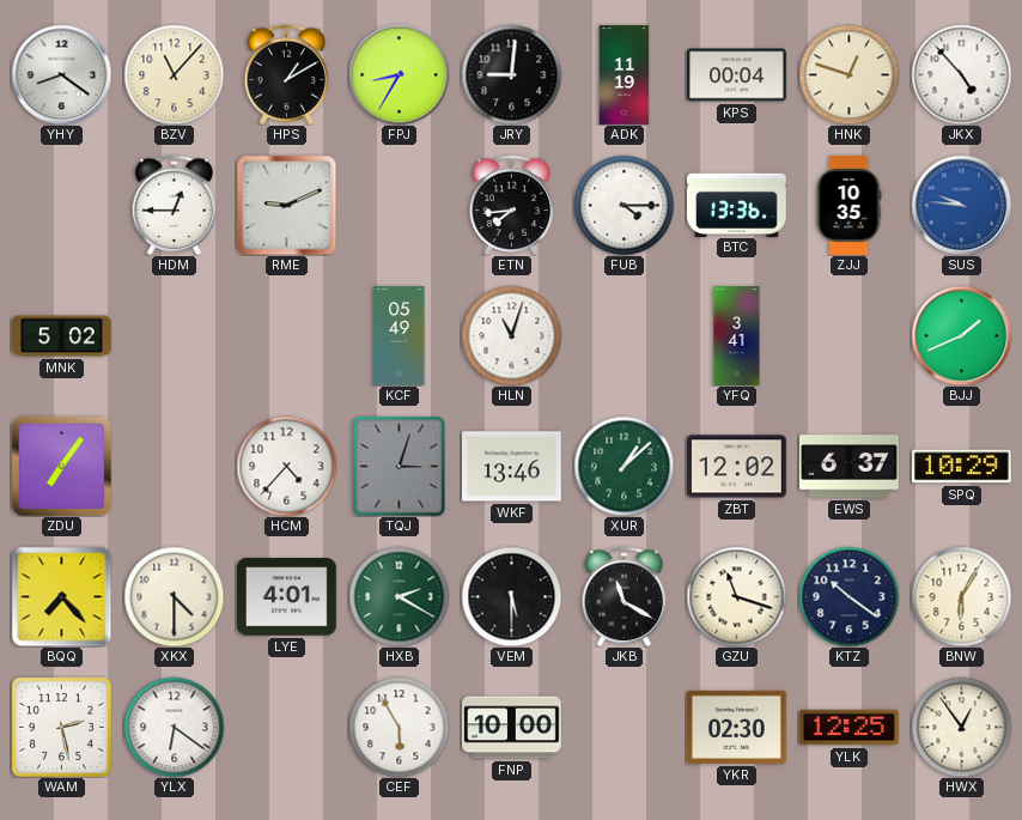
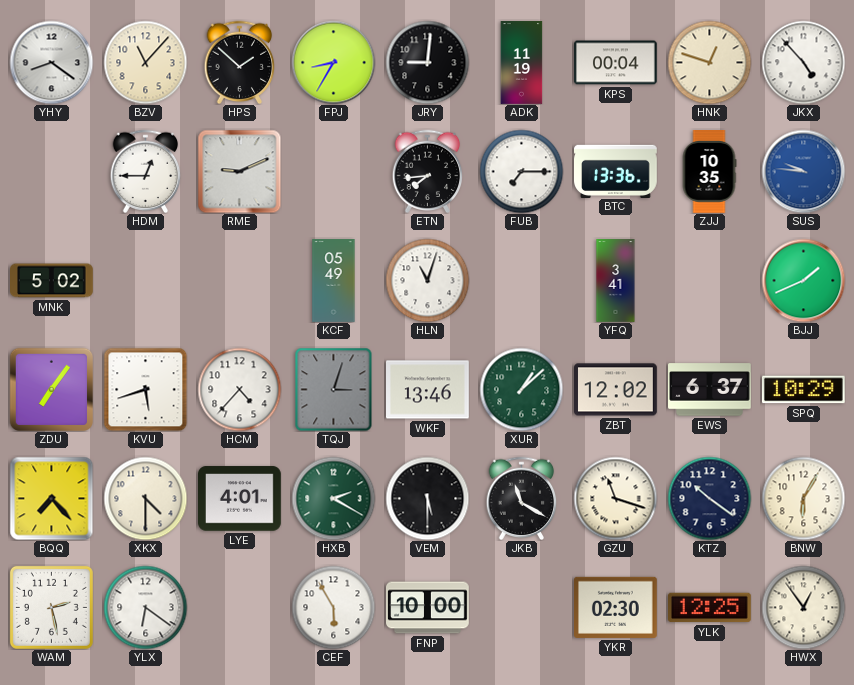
HPS: 1:10 -> 1:52 (240, 62)
FUB: 4:15 -> 7:15 (521, 171)
KVU: none -> 5:42 (145, 389)
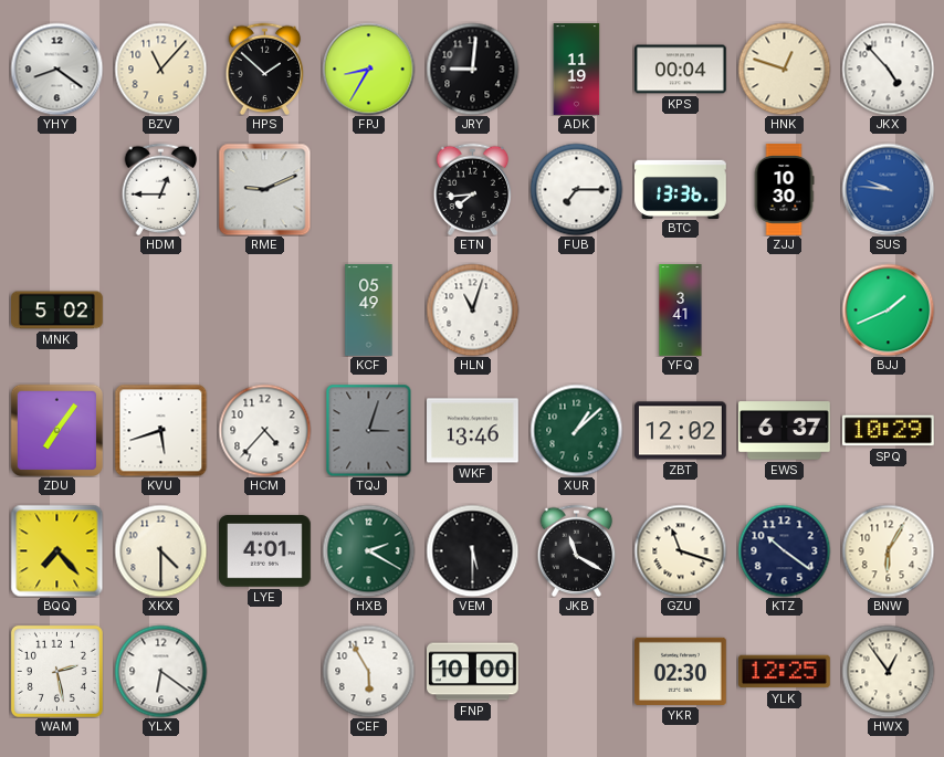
ZJJ: 10:35 -> 10:30 (784, 190)
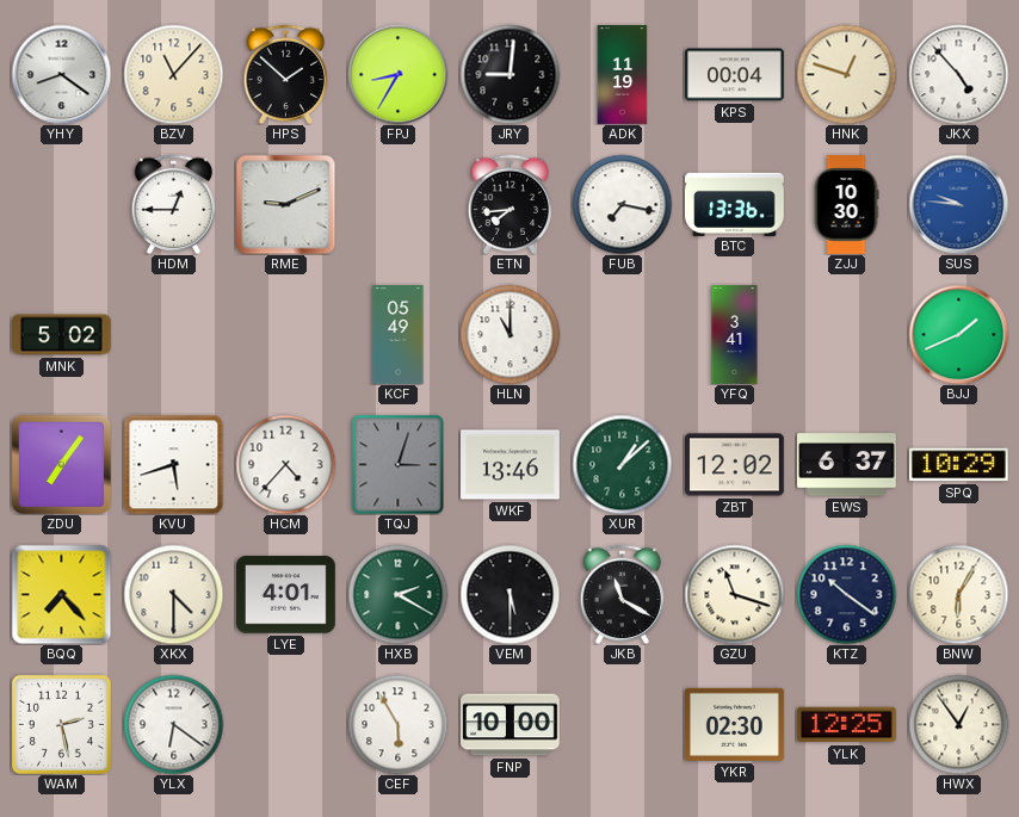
FUB: 7:15 -> 7:17 (622, 204)
HLN: 11:03 -> 11:00 (510, 334)
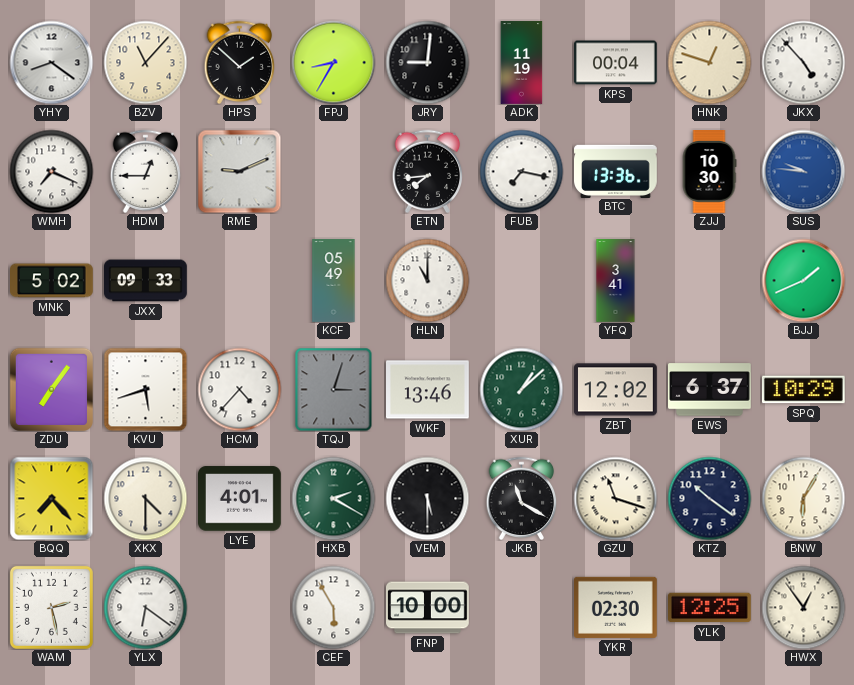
WMH: none -> 7:19 (51, 171)
JXX: none -> 09:33 (146, 281)
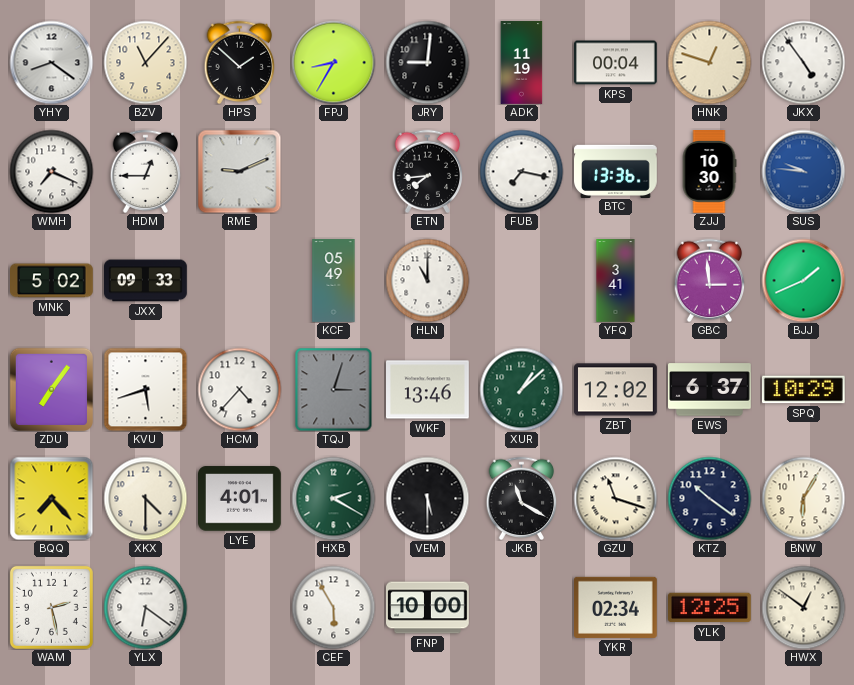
JKX: 4:53 -> 4:54 (803, 62)
GBC: none -> 2:59 (710, 280)
YKR: 02:30 -> 02:34 (616, 607)
HWX: 12:54 -> 12:51 (803, 607)
